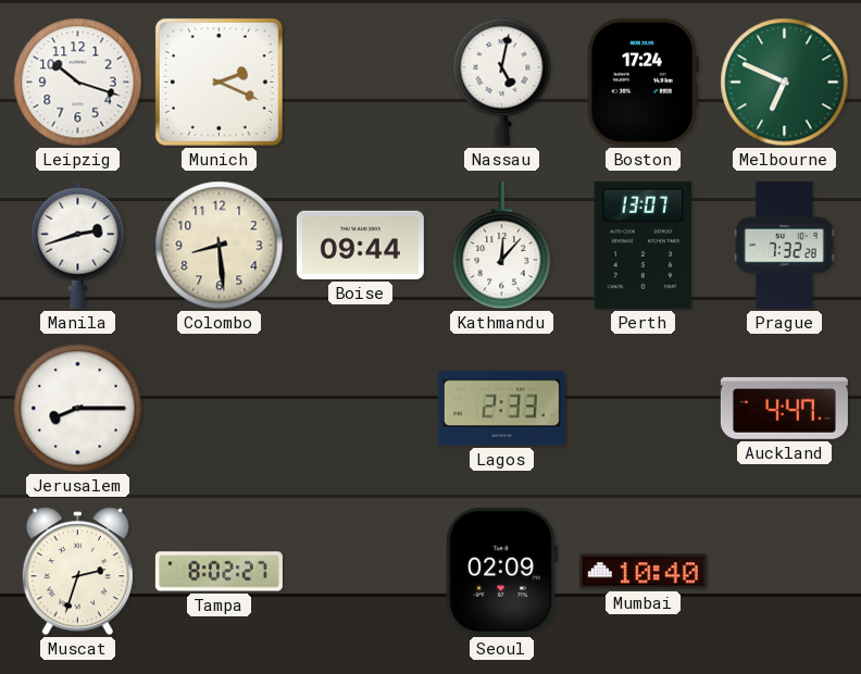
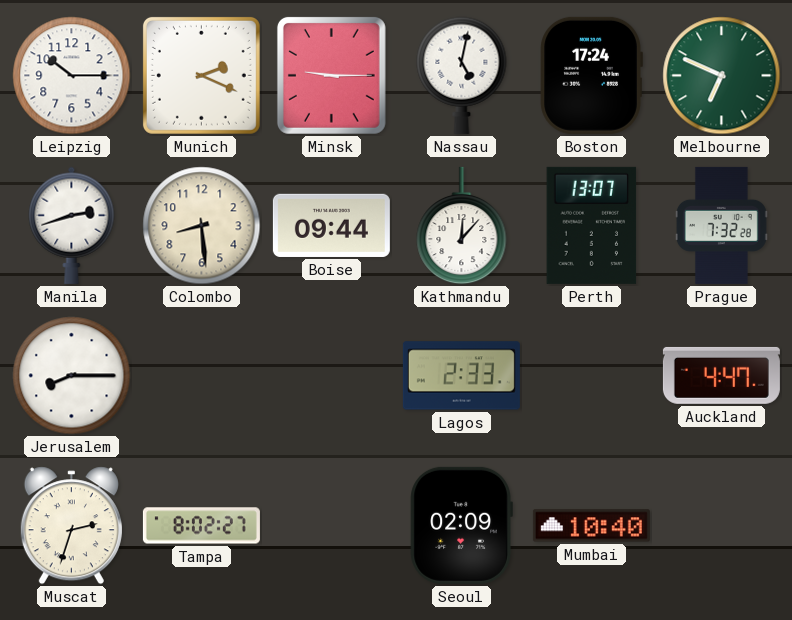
Leipzig: 10:18 -> 10:15 (72, 76)
Minsk: none -> 9:15 (331, 75)
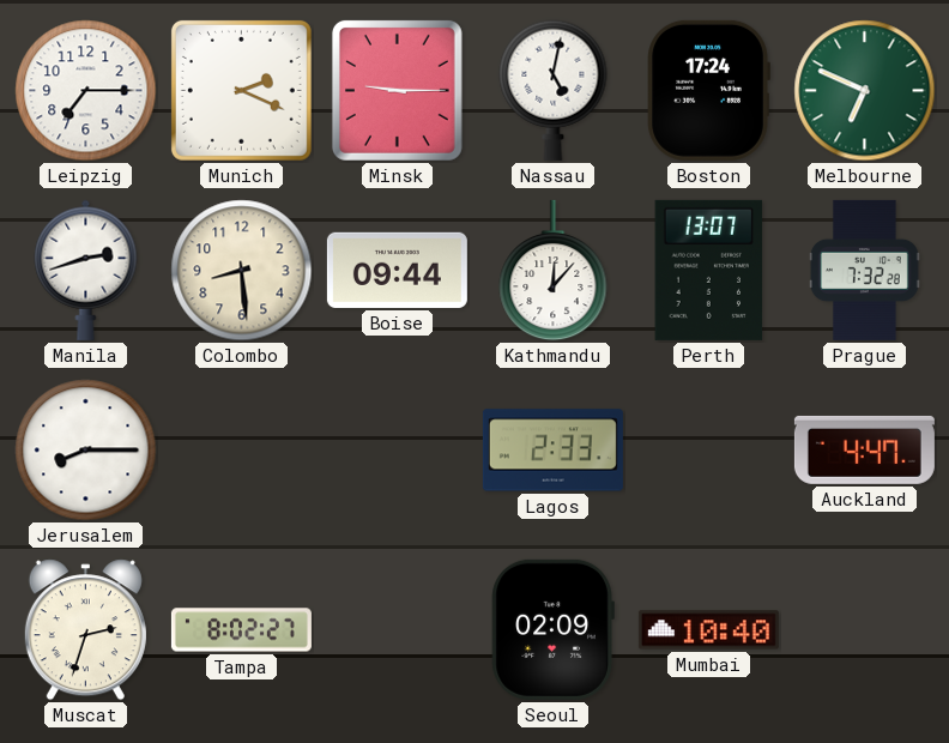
Leipzig: 10:15 -> 7:15 (86, 91)
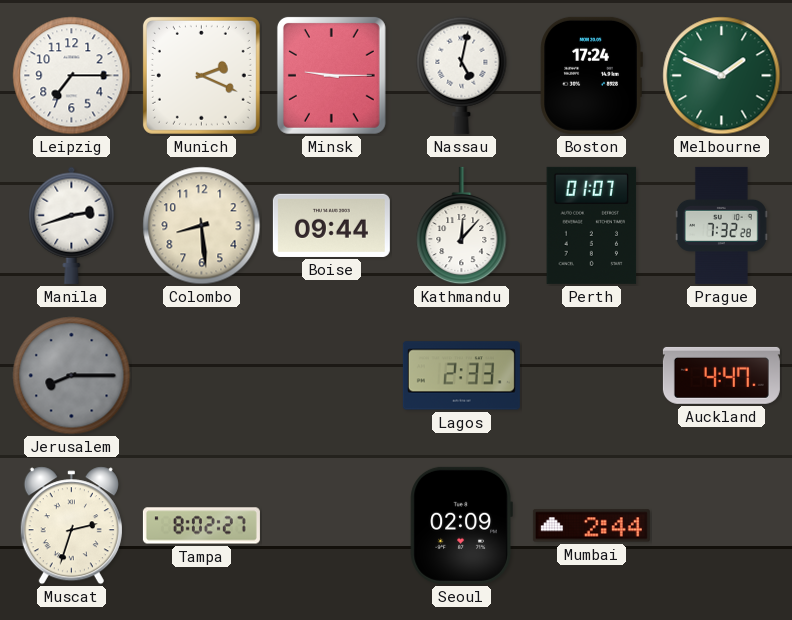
Melbourne: 6:49 -> 1:49 (722, 76)
Perth: 13:07 -> 01:07 (592, 225)
Jerusalem dial: white -> grey (72, 376)
Mumbai: 10:40 -> 2:44 (591, 526)
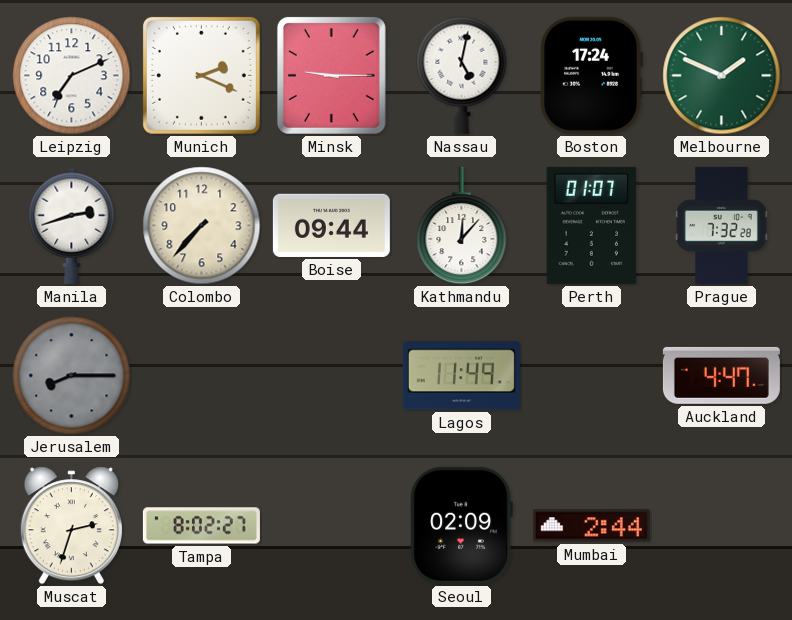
Leipzig: 7:15 -> 7:11 (72, 76)
Colombo: 8:29 -> 7:37 (202, 226)
Lagos: 2:33 -> 11:49 (461, 376)
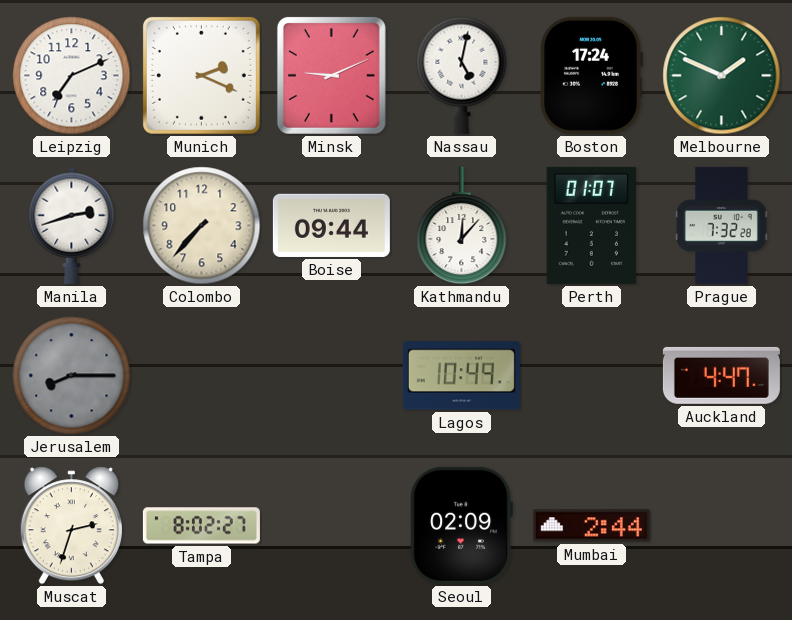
Minsk: 9:15 -> 9:11 (331, 75)
Lagos: 11:49 -> 10:49 (461, 376)
